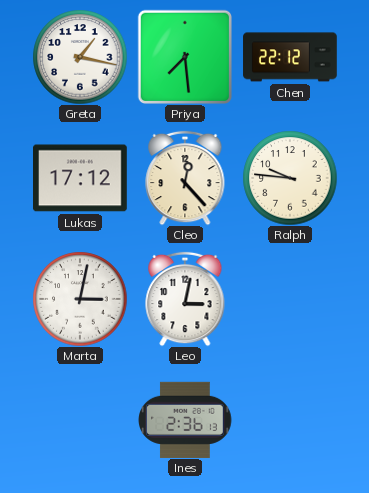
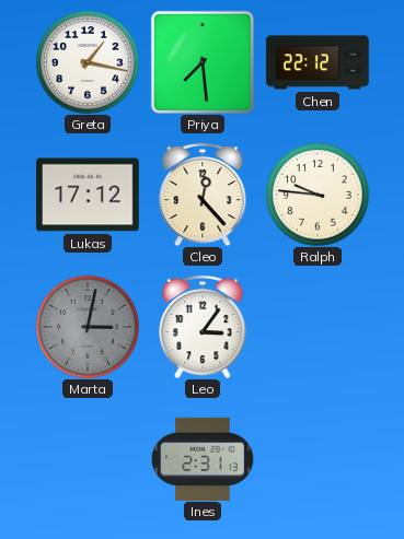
Marta dial: white -> grey (88, 327)
Leo: 3:02 -> 3:06 (203, 327)
Ines: 2:36 -> 2:31 (204, 458)
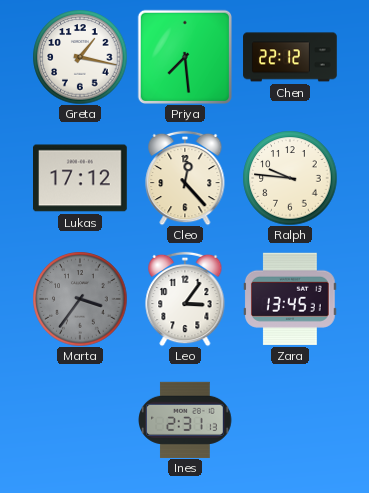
Marta: 3:02 -> 3:36 (80, 299)
Zara: none -> 13:45 (291, 299)
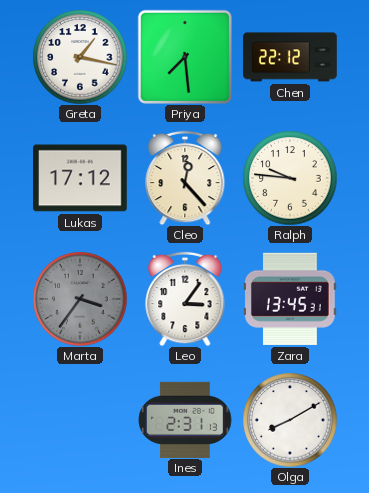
Olga: none -> 8:10 (290, 420)
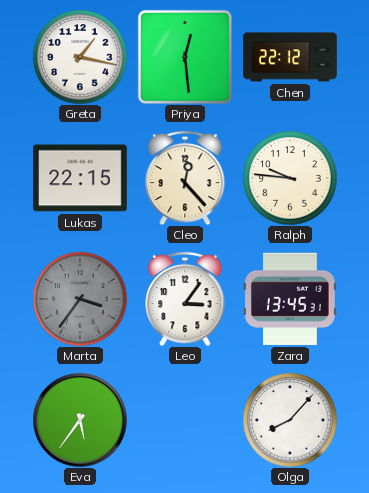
Priya: 7:29 -> 12:29 (184, 56)
Lukas: 17:12 -> 22:15 (81, 178)
Eva: none -> 5:36 (80, 420)
Ines: 2:31 -> none (186, 419)
Olga: 8:10 -> 8:07 (290, 420)
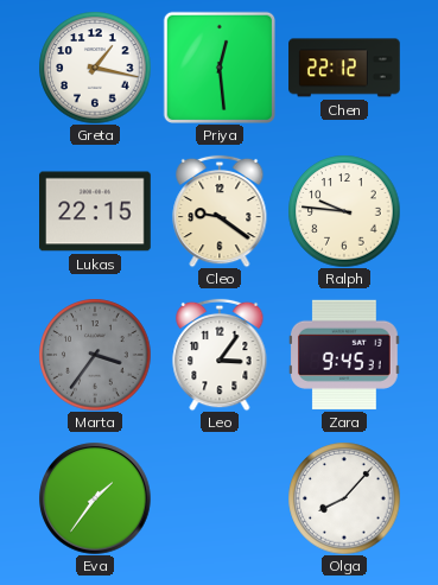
Cleo: 12:23 -> 9:21 (220, 211)
Zara: 13:45 -> 9:45 (345, 355)
Eva: 5:36 -> 1:36 (95, 498)
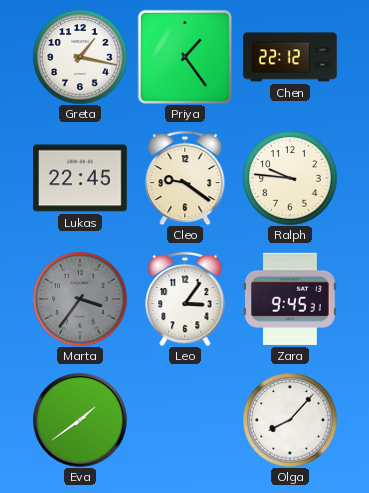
Priya: 12:29 -> 1:24 (184, 56)
Lukas: 22:15 -> 22:45 (81, 178)
Eva: 1:36 -> 1:39 (80, 420)
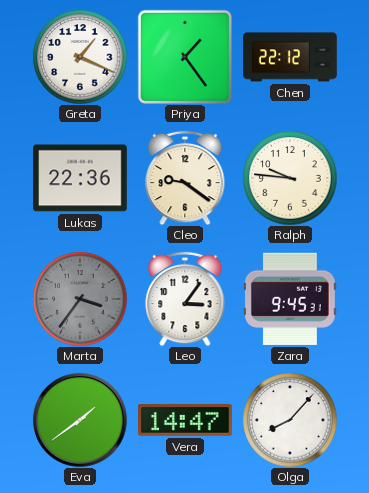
Greta: 1:17 -> 1:19 (80, 57)
Lukas: 22:45 -> 22:36 (81, 178)
Vera: none -> 14:47 (186, 420)
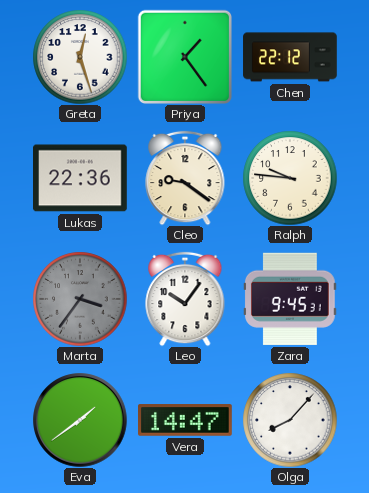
Greta: 1:19 -> 12:27 (80, 57)
Leo: 3:06 -> 10:06 (185, 299)
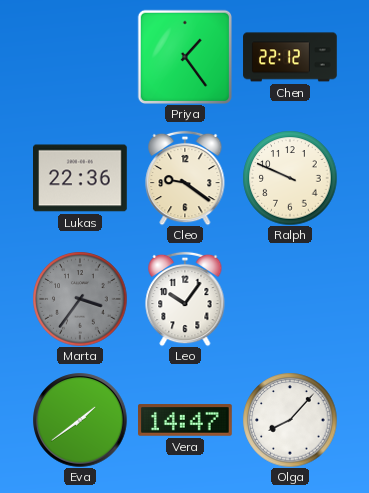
Greta: 12:27 -> none (80, 57)
Ralph: 9:46 -> 9:49 (290, 178)
Zara: 9:45 -> none (291, 299)
